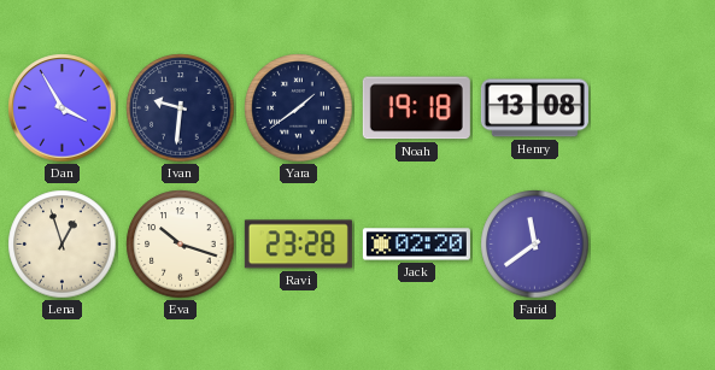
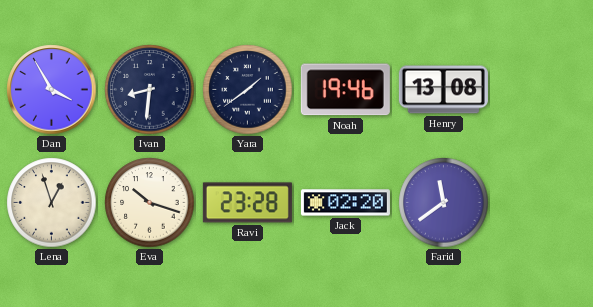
Ivan: 9:31 -> 8:31 (150, 90)
Noah: 19:18 -> 19:46 (345, 90)
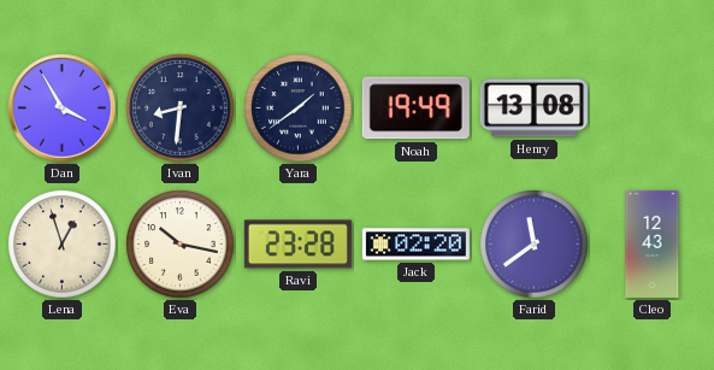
Noah: 19:46 -> 19:49 (415, 108)
Eva: 10:18 -> 10:17 (181, 245)
Cleo: none -> 12:43 (653, 243)
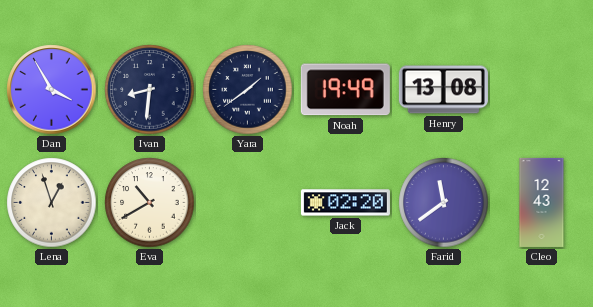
Eva: 10:17 -> 10:40 (150, 203)
Ravi: 23:28 -> none (297, 245)
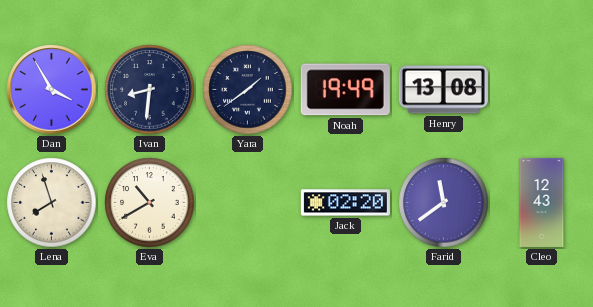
Lena: 12:57 -> 7:57 (52, 203)
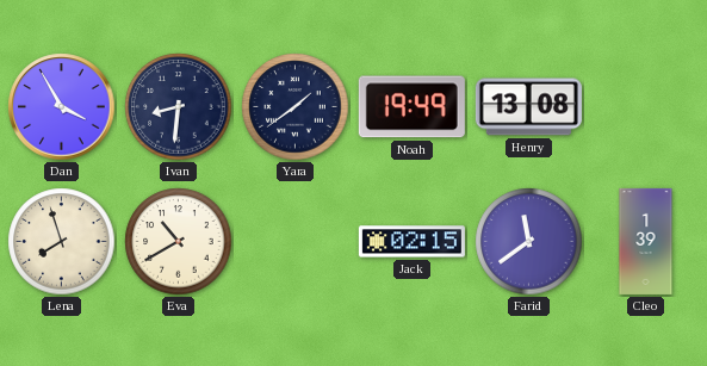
Jack: 02:20 -> 02:15 (411, 242)
Cleo: 12:43 -> 1:39 (646, 241)
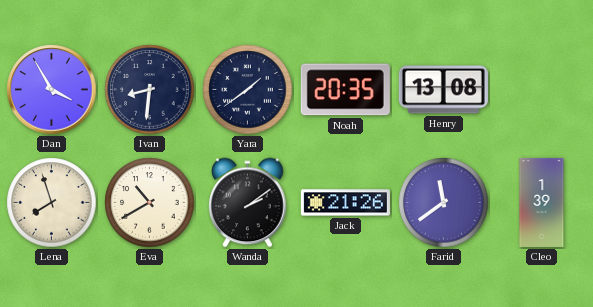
Noah: 19:49 -> 20:35 (345, 90)
Wanda: none -> 2:09 (248, 203)
Jack: 02:15 -> 21:26 (345, 203)
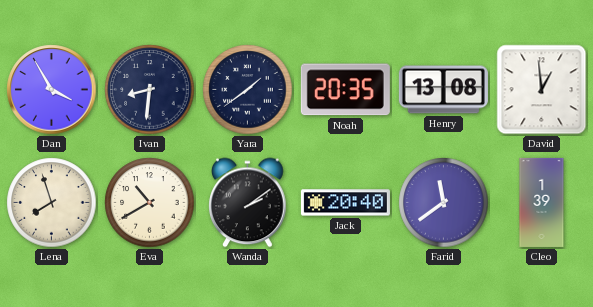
David: none -> 12:59 (542, 90)
Jack: 21:26 -> 20:40 (345, 203)
